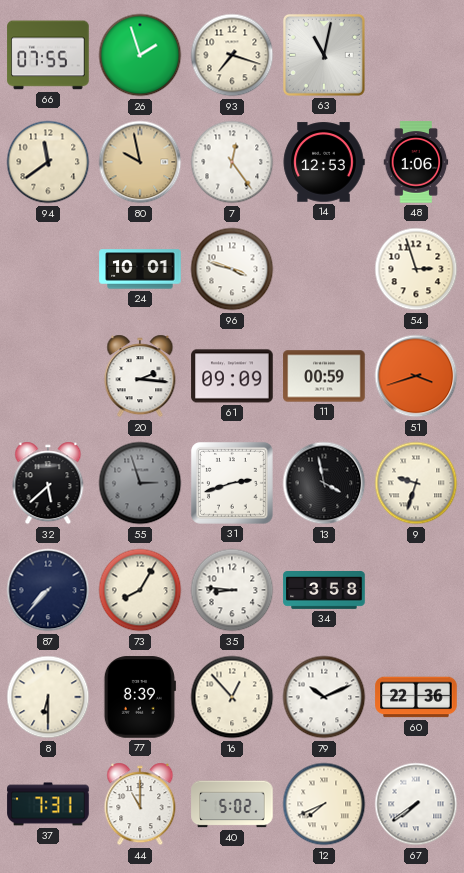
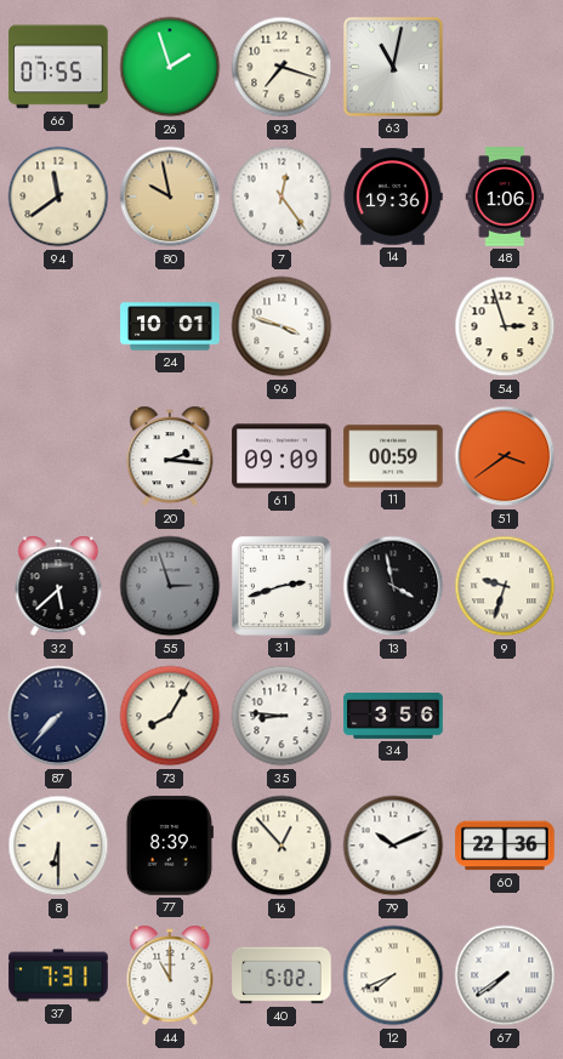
14: 12:53 -> 19:36 (393, 197)
51: 3:42 -> 3:39 (505, 456)
34: 3:58 -> 3:56 (393, 717)
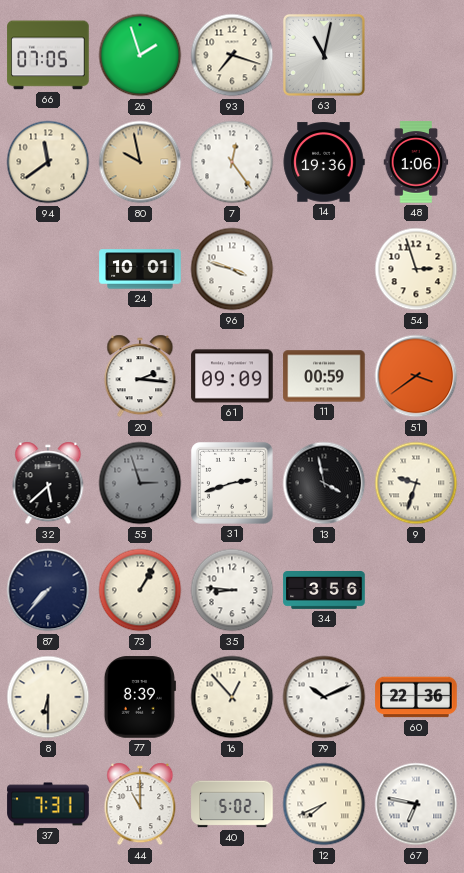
66: 07:55 -> 07:05 (48, 55)
73: 8:05 -> 1:05 (140, 590)
67: 7:39 -> 6:47 (416, 804)
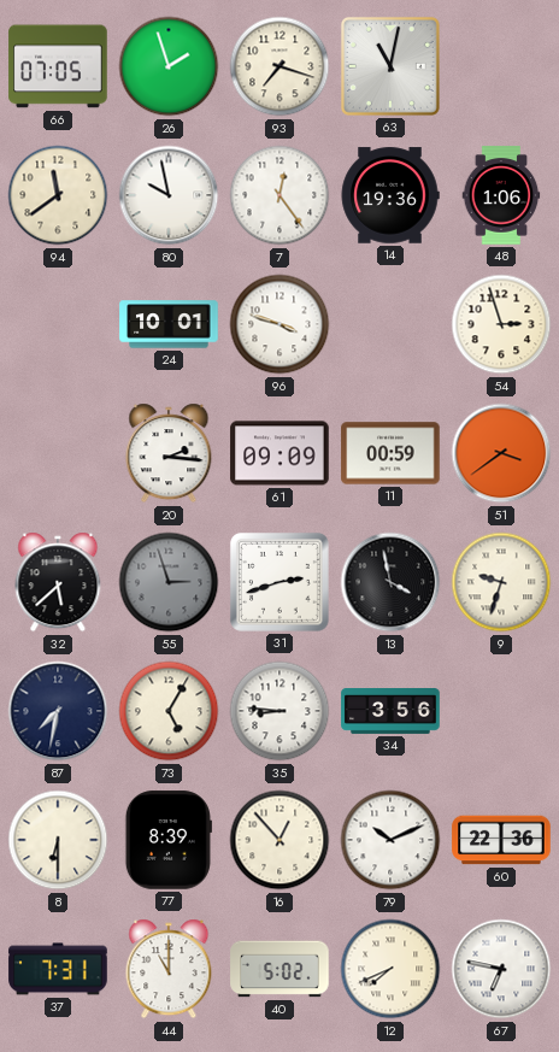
80 dial: champagne -> white (169, 195)
87: 7:37 -> 7:32 (58, 711)
73: 1:05 -> 5:05 (169, 711)
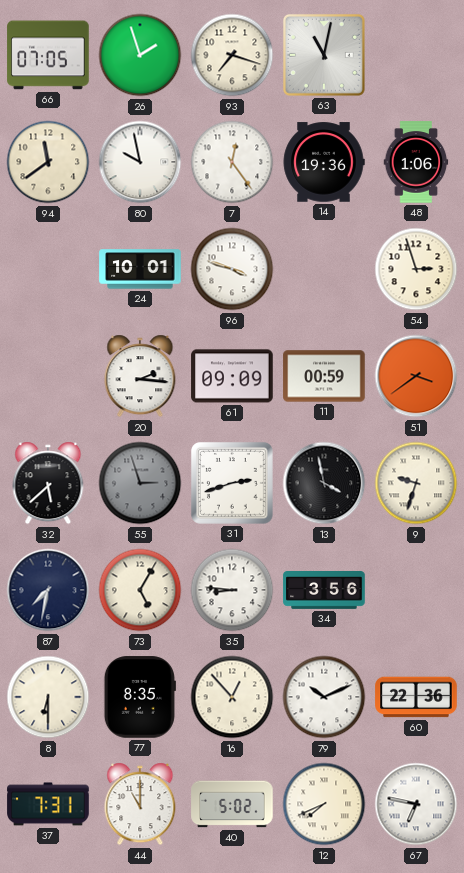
77: 8:39 -> 8:35 (140, 697)
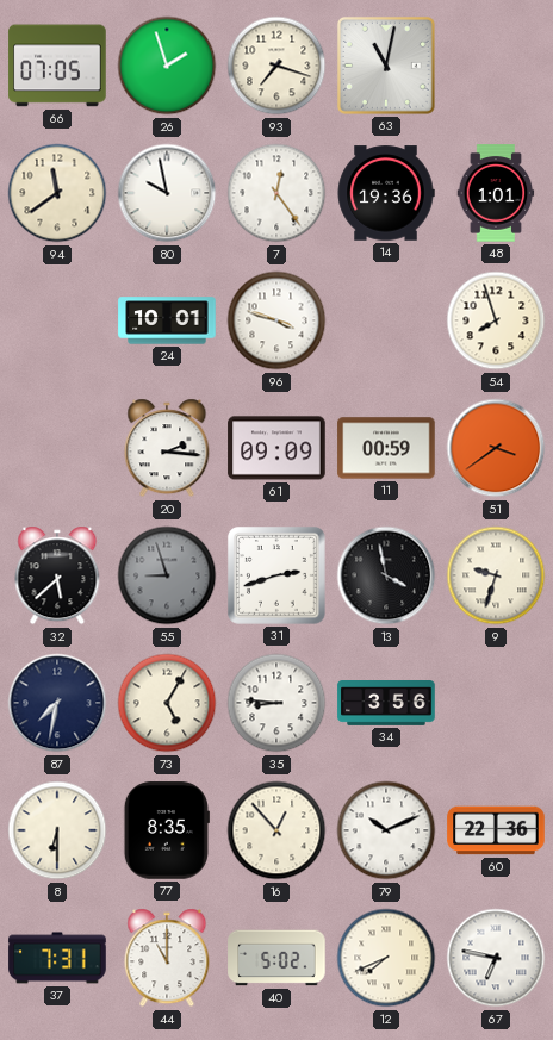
48: 1:06 -> 1:01 (496, 193)
54: 2:57 -> 7:57 (496, 320)
55: 2:57 -> 8:57 (167, 575)
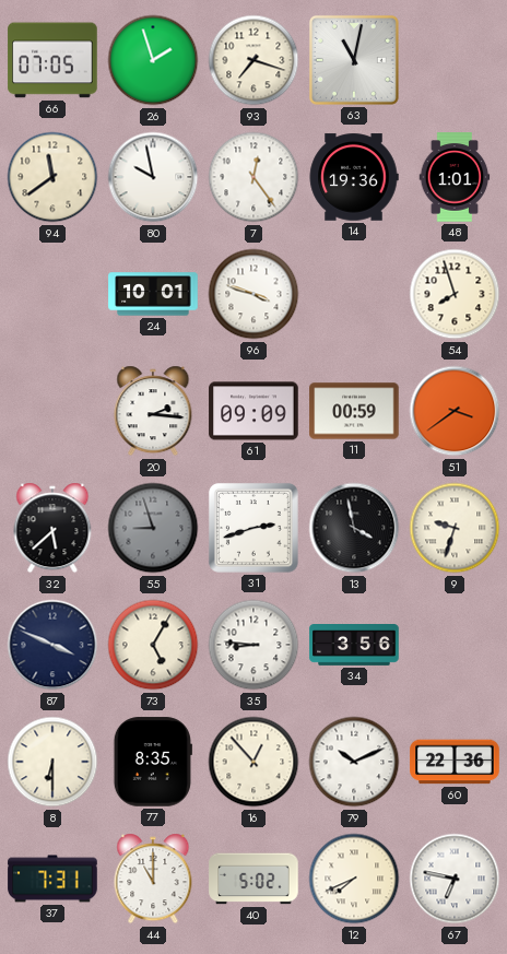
87: 7:32 -> 3:49 (52, 645)
